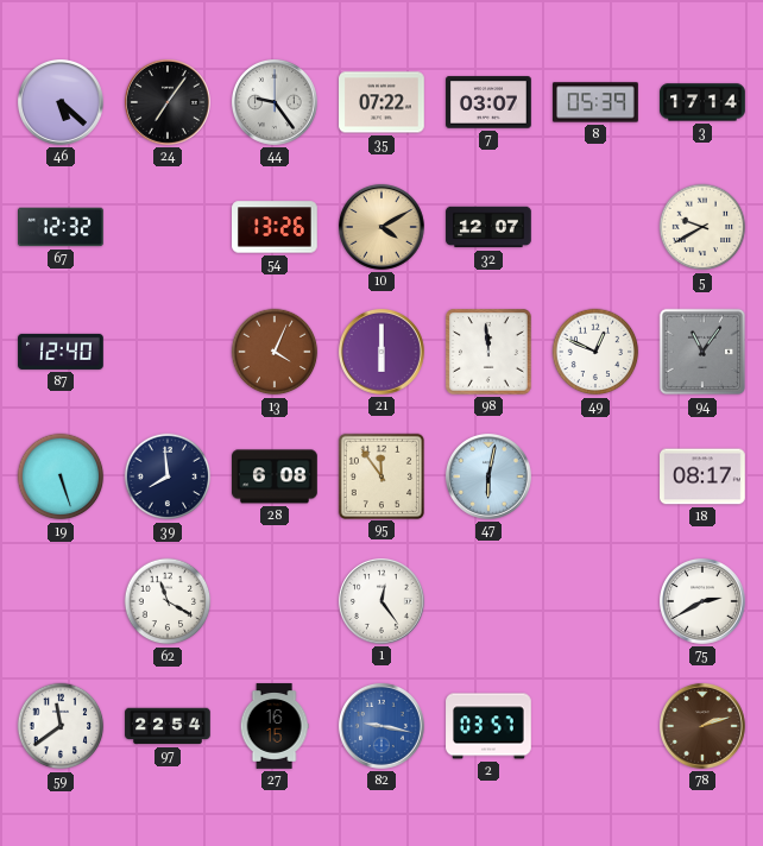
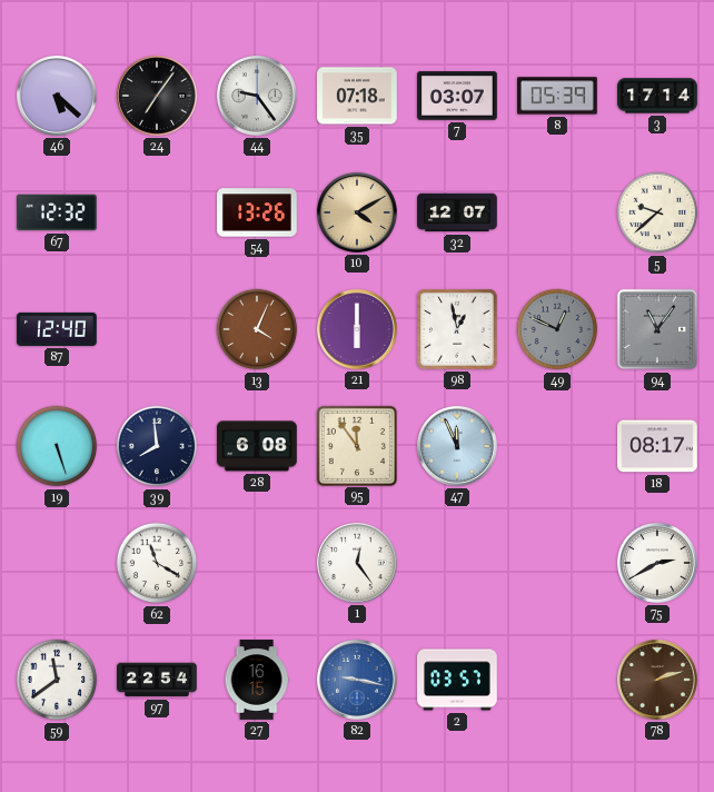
35: 07:22 -> 07:18 (358, 96)
5: 9:40 -> 9:38 (657, 212)
98: 11:59 -> 12:58 (458, 330)
49 dial: white -> grey (557, 329)
47: 6:02 -> 11:56 (457, 446)
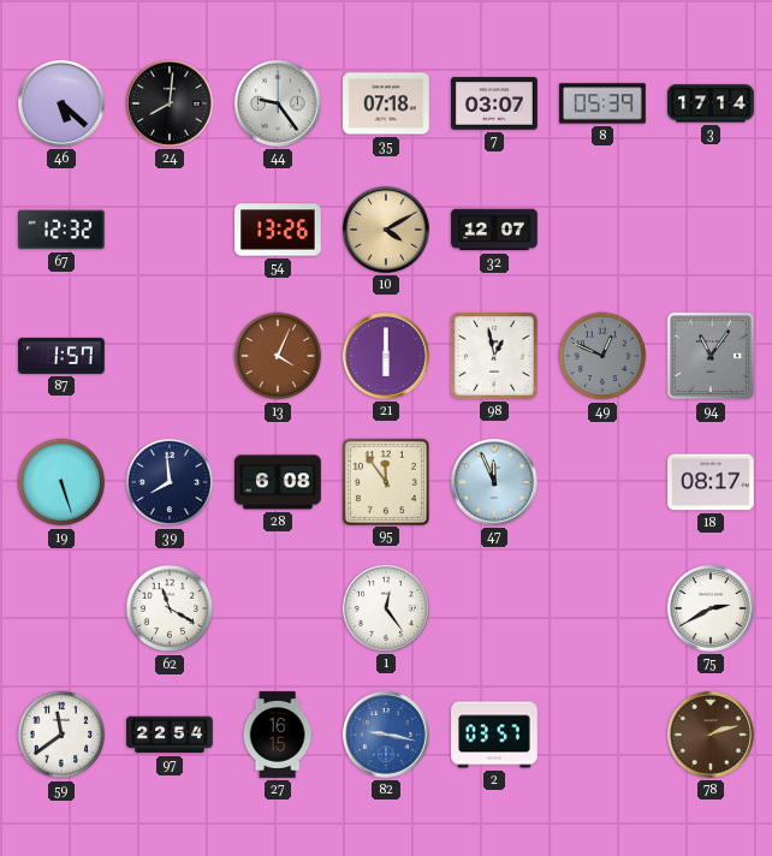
24: 7:06 -> 8:01 (170, 103)
5: 9:38 -> none (657, 212)
87: 12:40 -> 1:57 (61, 356)
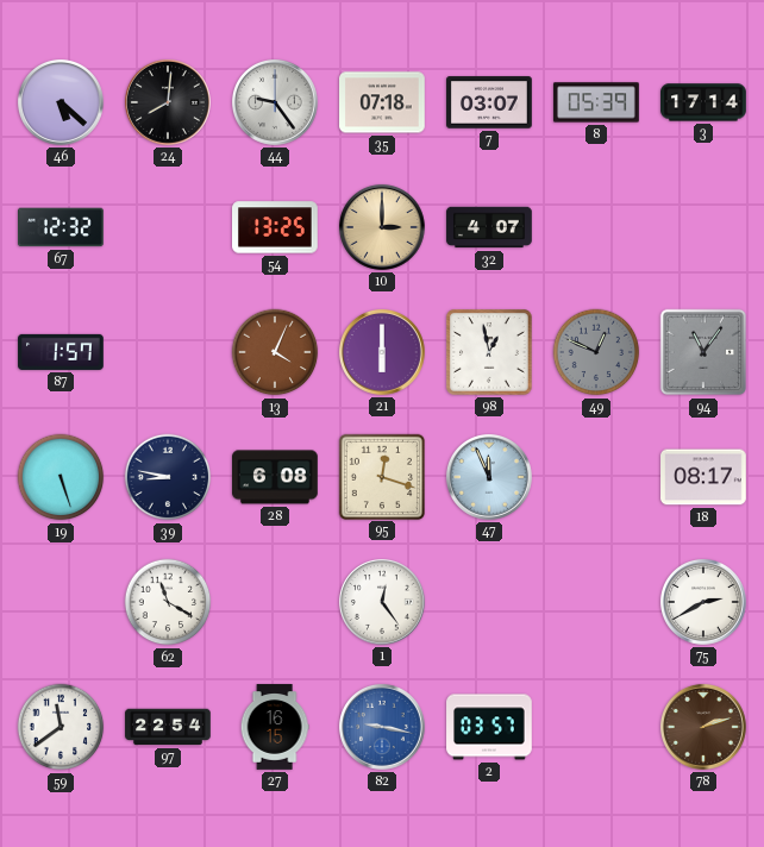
54: 13:26 -> 13:25 (275, 227)
10: 4:10 -> 3:00 (382, 227)
32: 12:07 -> 4:07 (489, 227)
39: 7:59 -> 8:47 (168, 477)
95: 11:54 -> 12:18 (381, 476)
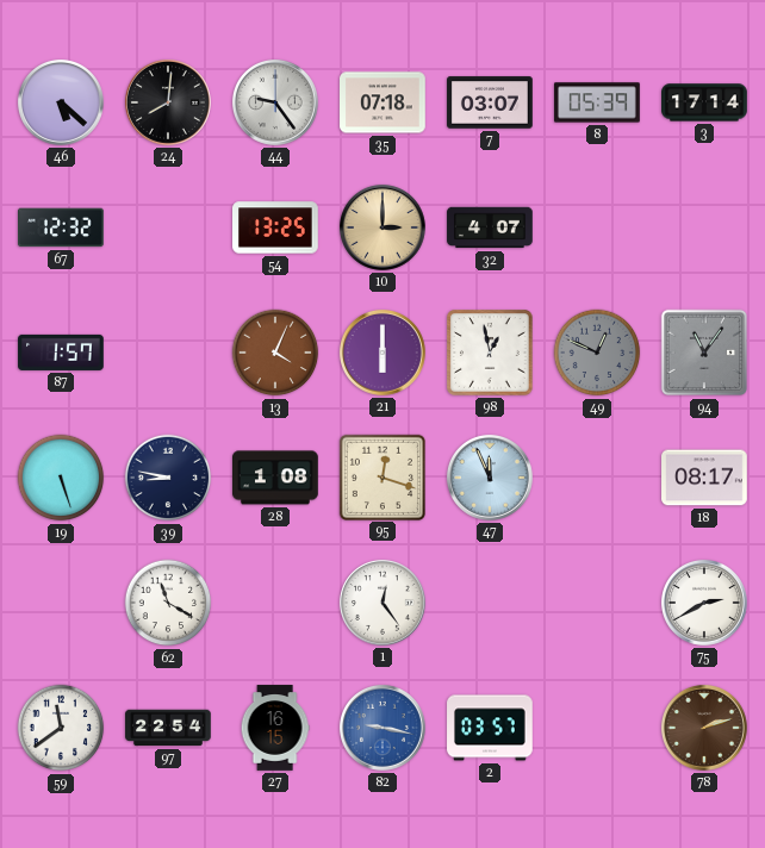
28: 6:08 -> 1:08 (276, 478)
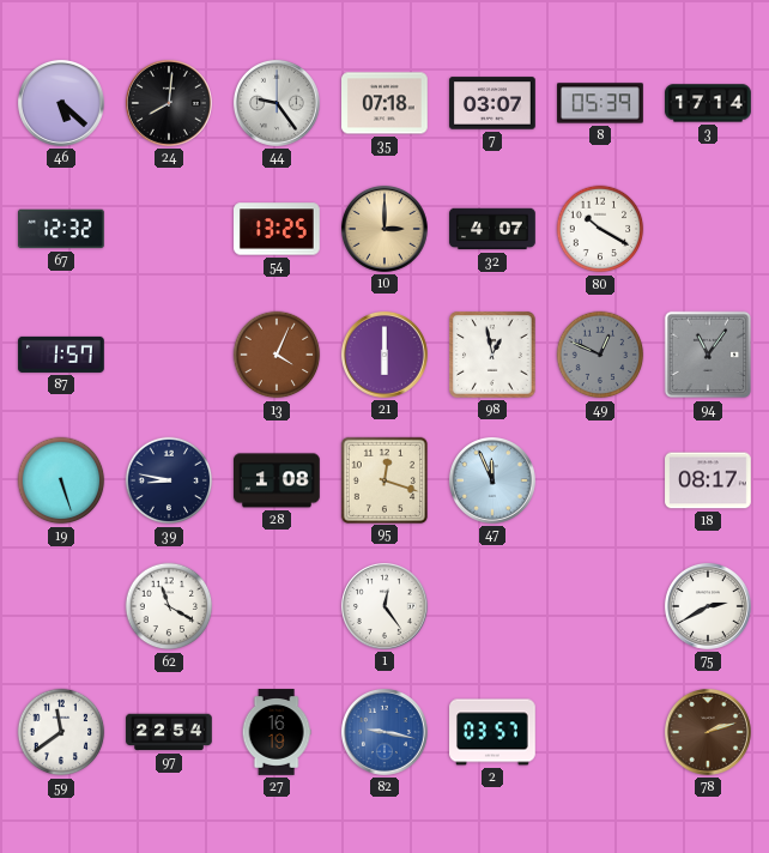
80: none -> 10:20 (600, 229)
27: 16:15 -> 16:19 (277, 732)
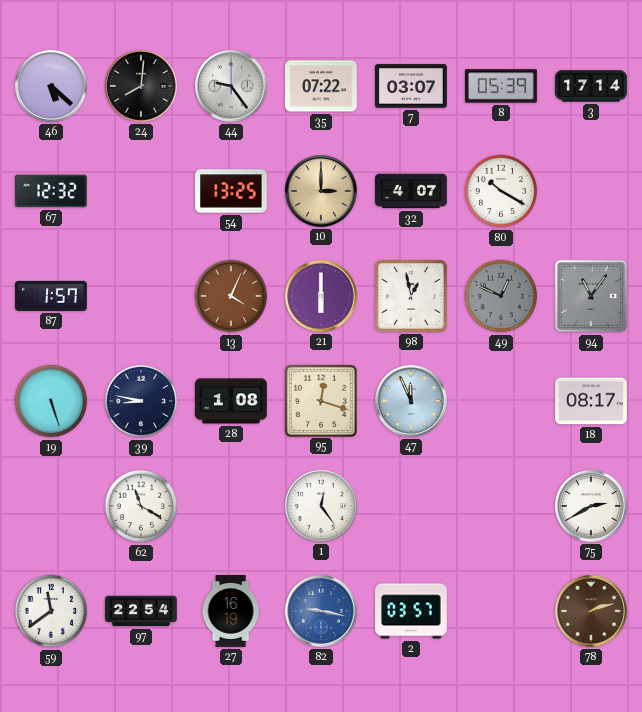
35: 07:18 -> 07:22 (322, 86)
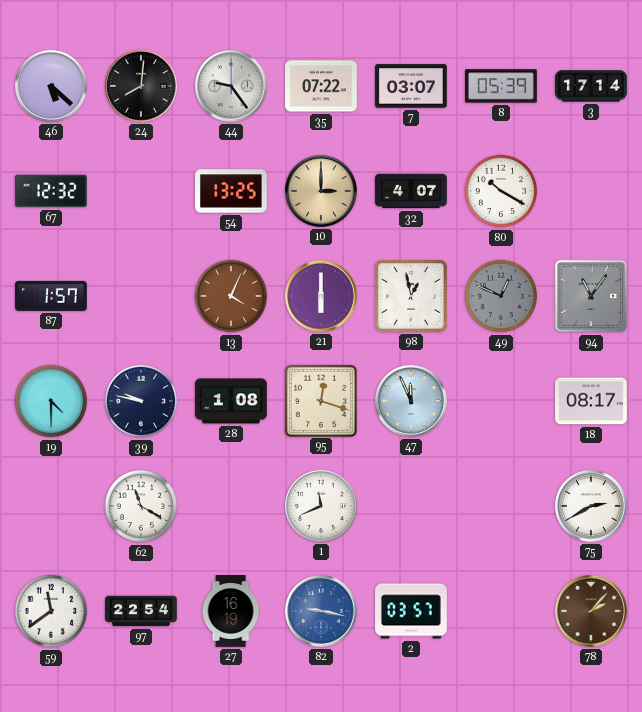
19: 5:27 -> 4:30 (51, 401)
39: 8:47 -> 9:47 (141, 401)
1: 12:24 -> 11:41 (321, 506)
78: 2:12 -> 2:07 (591, 611)
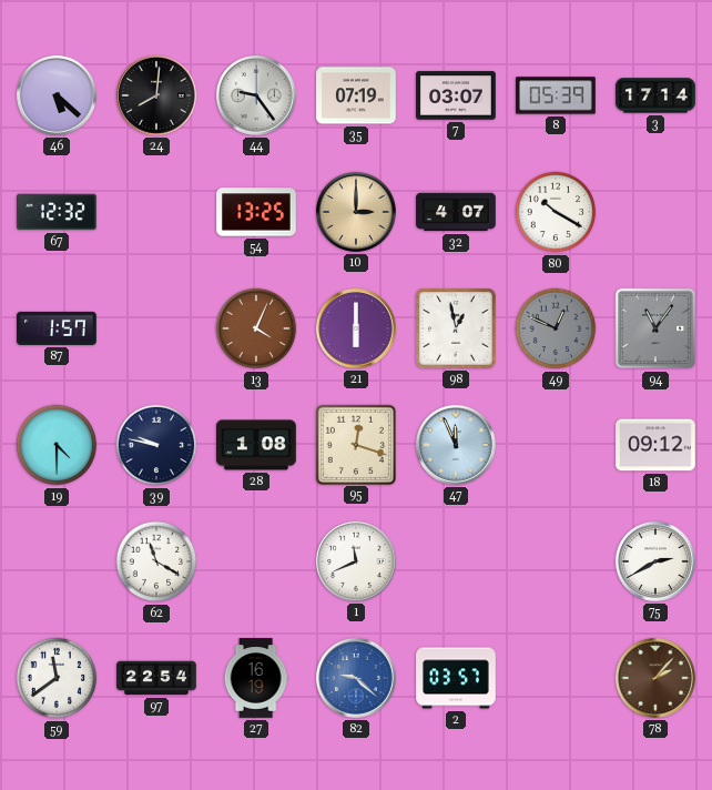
35: 07:22 -> 07:19 (357, 95)
18: 08:17 -> 09:12 (655, 445)
82: 9:17 -> 9:22 (356, 678)
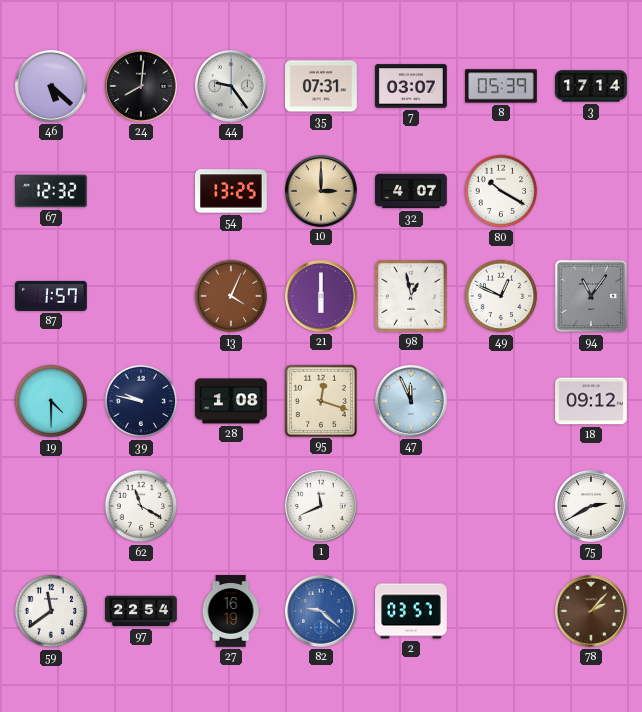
35: 07:19 -> 07:31 (322, 86)
49 dial: grey -> white (501, 296)
